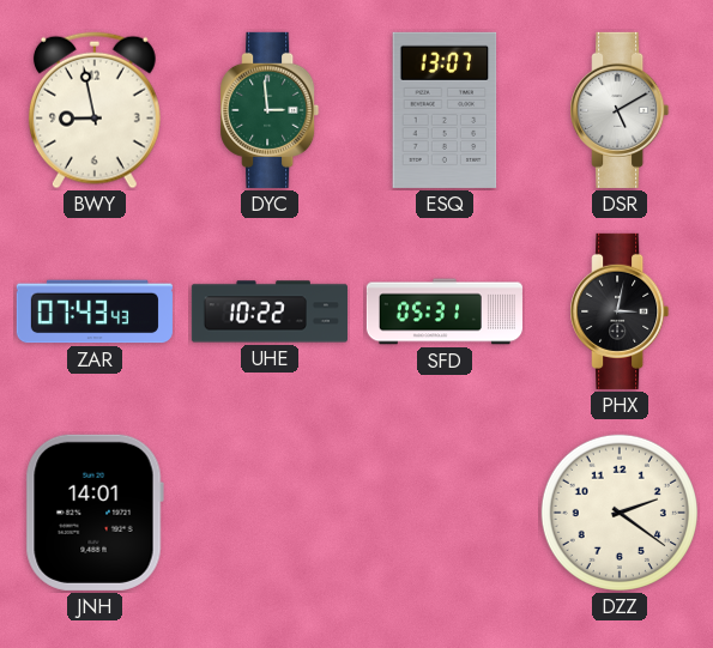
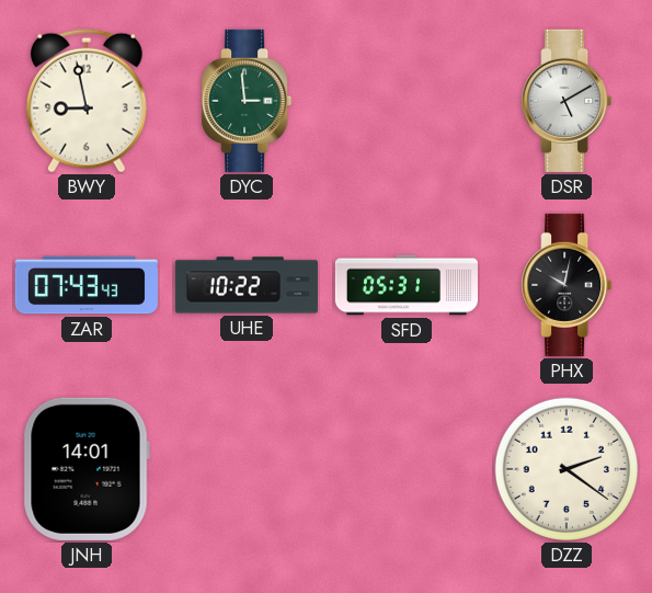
ESQ: 13:07 -> none (445, 110)
PHX: 3:02 -> 10:02 (567, 285)
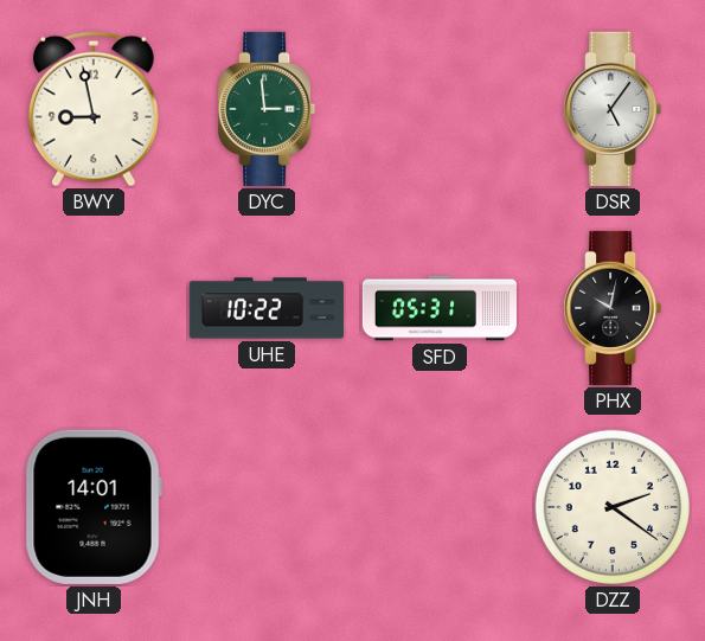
DSR: 5:10 -> 5:06 (613, 109)
ZAR: 07:43 -> none (87, 285)
